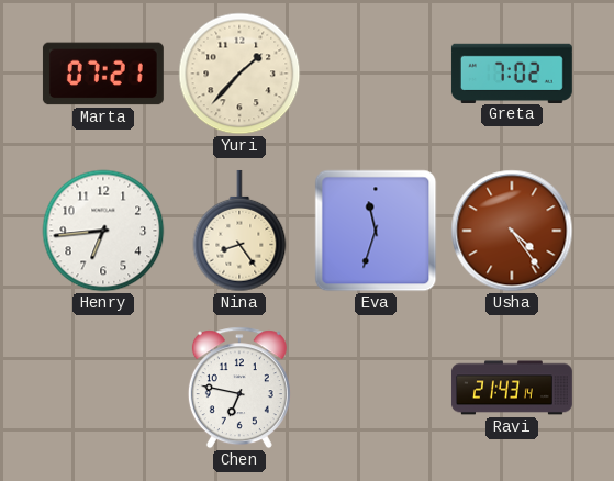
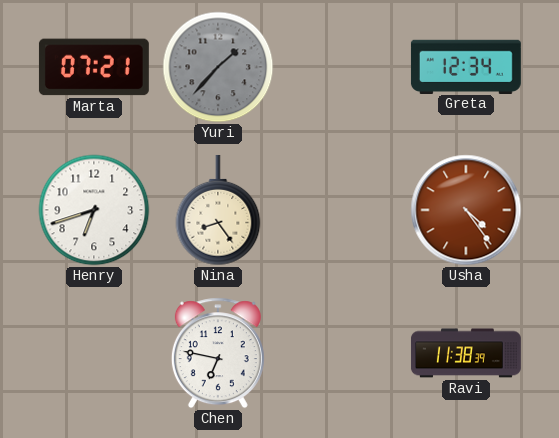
Yuri dial: cream -> grey (218, 67)
Greta: 7:02 -> 12:34 (466, 66)
Henry: 6:44 -> 6:42 (94, 210)
Eva: 11:33 -> none (376, 231)
Ravi: 21:43 -> 11:38 (466, 353)
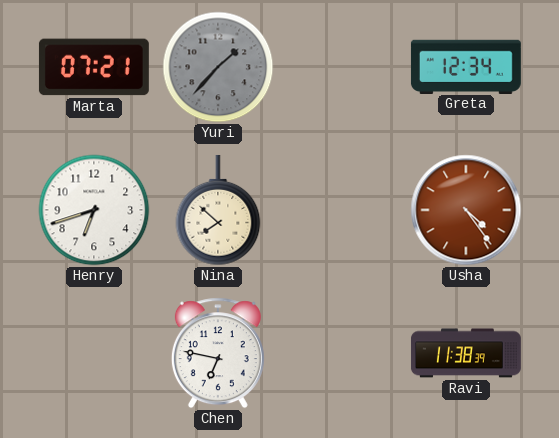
Nina: 8:24 -> 7:52 (218, 210)
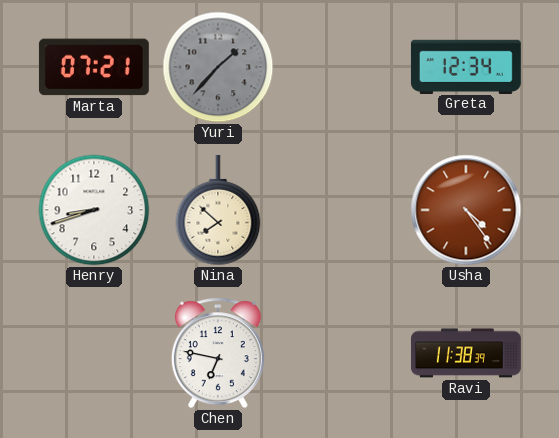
Henry: 6:42 -> 8:42 (94, 210)
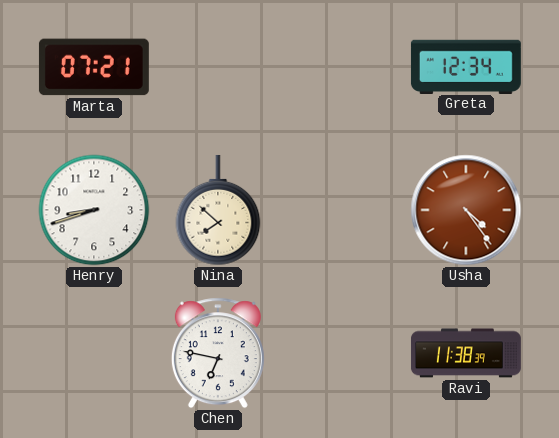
Yuri: 1:37 -> none (218, 67)
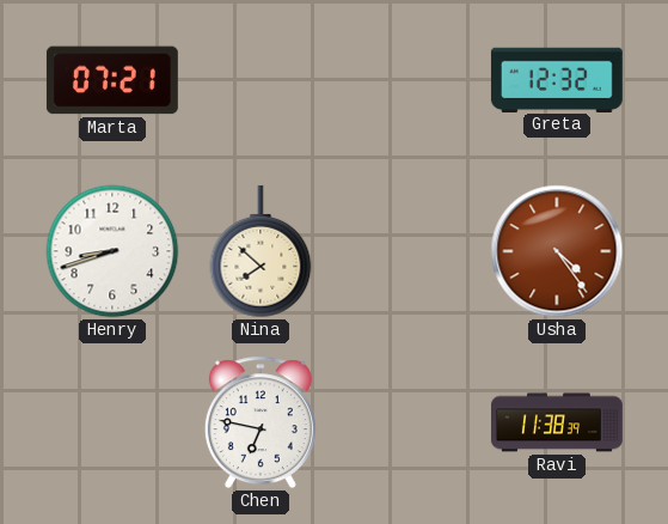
Greta: 12:34 -> 12:32 (557, 79)
